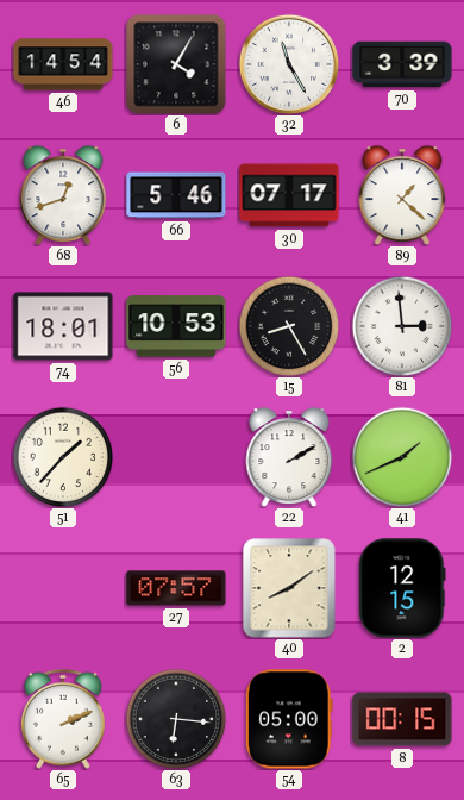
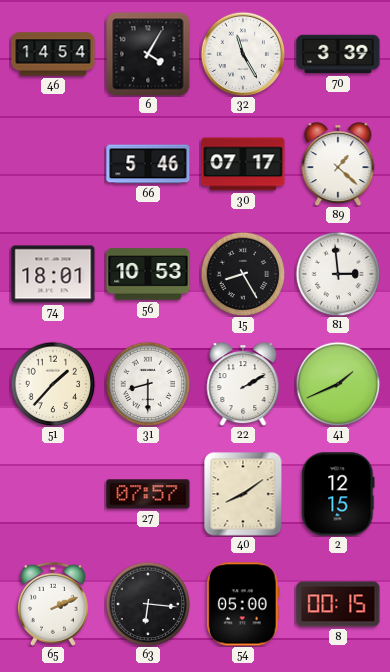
68: 12:42 -> none (63, 195)
31: none -> 8:30 (148, 384)
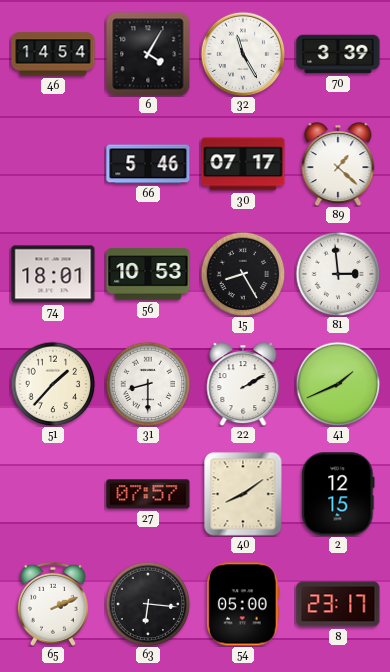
8: 00:15 -> 23:17 (338, 604)
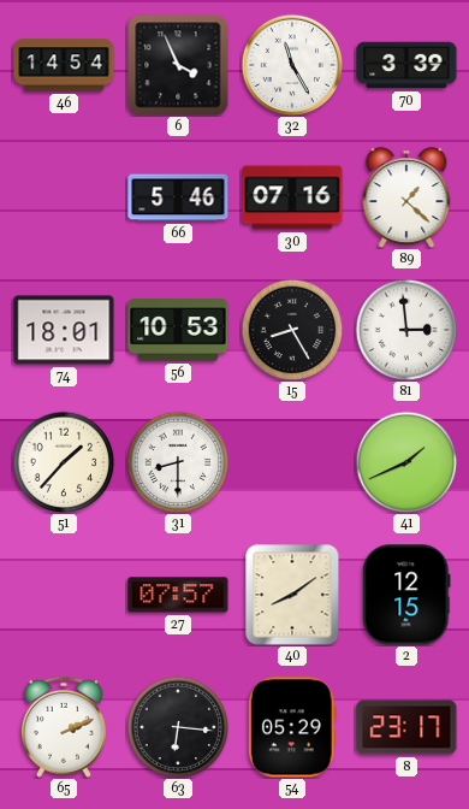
6: 4:05 -> 3:56 (178, 65)
30: 07:17 -> 07:16 (292, 197)
22: 2:10 -> none (243, 384)
54: 05:00 -> 05:29 (292, 727)
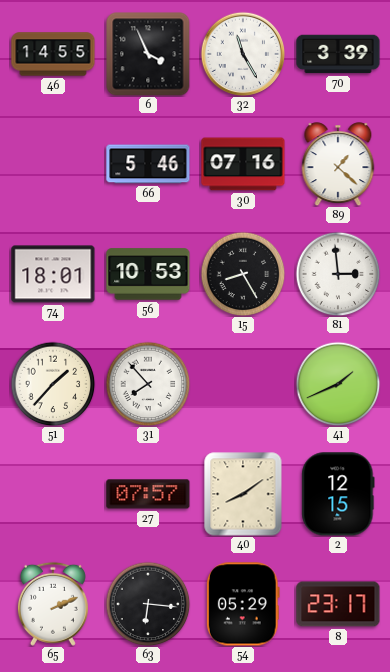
46: 14:54 -> 14:55 (53, 54)
31: 8:30 -> 7:53 (148, 384)
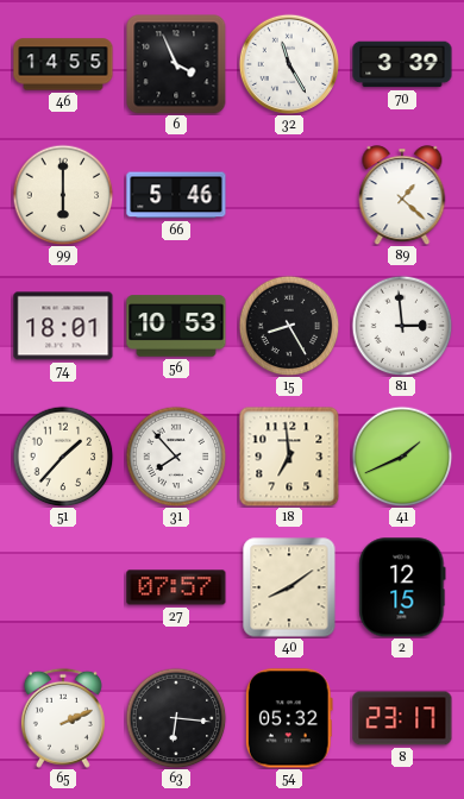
99: none -> 6:00 (63, 195)
30: 07:16 -> none (243, 164)
18: none -> 6:59 (289, 457)
54: 05:29 -> 05:32 (289, 718)
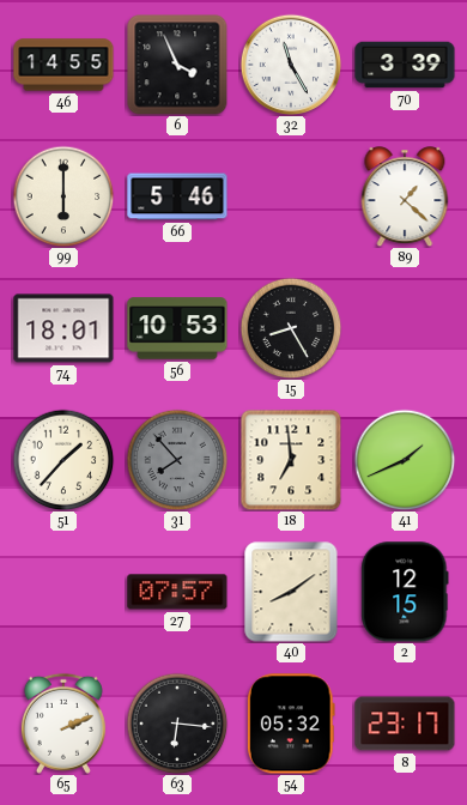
81: 2:59 -> none (402, 326)
31 dial: white -> grey (177, 460)
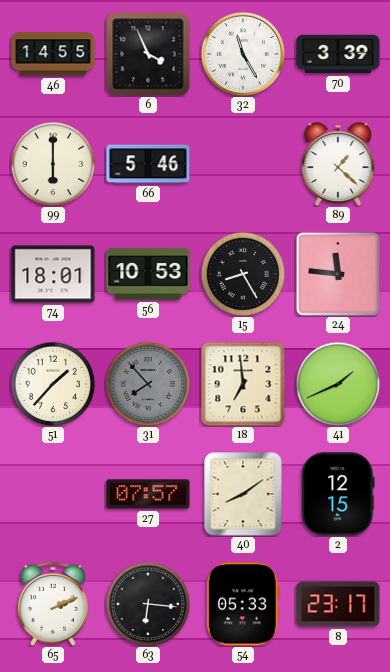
24: none -> 11:46 (338, 274)
54: 05:32 -> 05:33 (243, 604)
